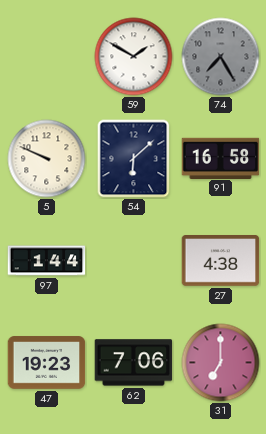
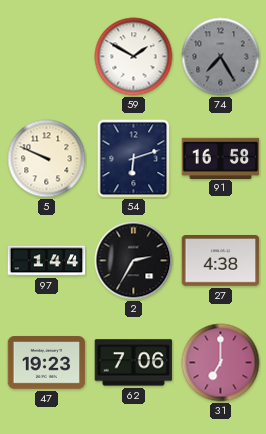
54: 6:08 -> 6:12 (134, 159)
2: none -> 2:35 (134, 261)
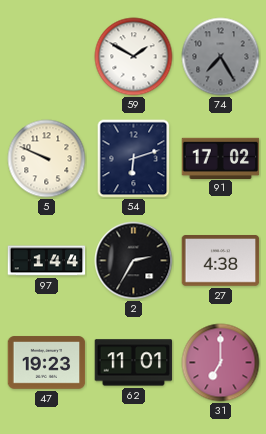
91: 16:58 -> 17:02 (221, 158)
62: 7:06 -> 11:01 (134, 363)
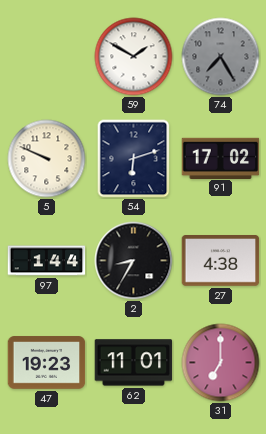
2: 2:35 -> 8:35 (134, 261)
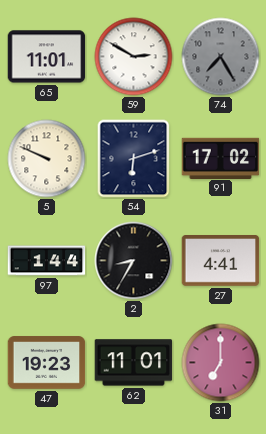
65: none -> 11:01 (47, 57)
59: 1:50 -> 2:50 (134, 57)
27: 4:38 -> 4:41 (221, 261)
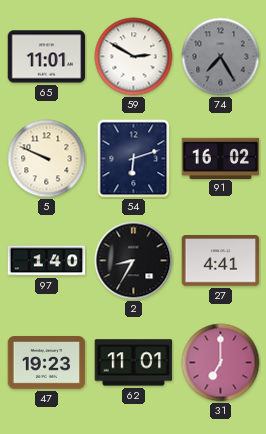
91: 17:02 -> 16:02 (221, 158)
97: 1:44 -> 1:40 (47, 261)
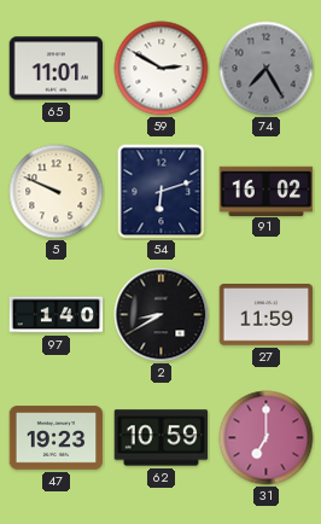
2: 8:35 -> 8:40 (162, 315)
27: 4:41 -> 11:59 (267, 315)
62: 11:01 -> 10:59 (162, 438)
